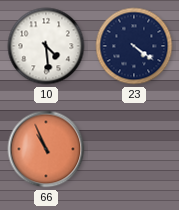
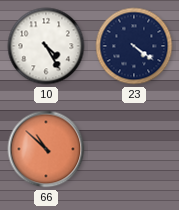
10: 4:29 -> 4:25 (46, 46)
66: 10:56 -> 10:52 (46, 149)
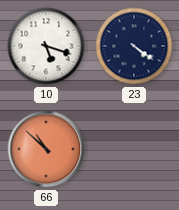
10: 4:25 -> 5:18 (46, 46)
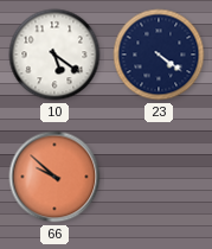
10: 5:18 -> 5:21 (54, 55)
66: 10:52 -> 9:52 (54, 177)
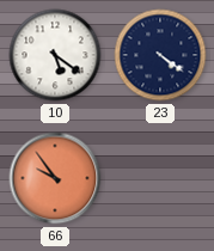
66: 9:52 -> 9:54 (55, 178)
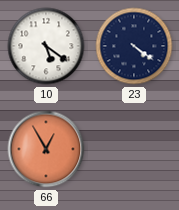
66: 9:54 -> 12:55 (46, 149)
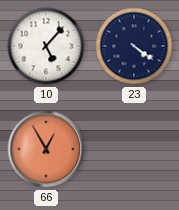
10: 5:21 -> 5:07 (46, 46)
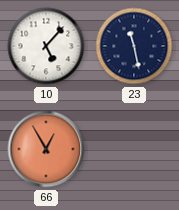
23: 4:21 -> 11:28 (134, 46)
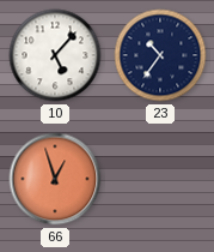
23: 11:28 -> 10:36 (160, 55)
66: 12:55 -> 12:57 (55, 179)
